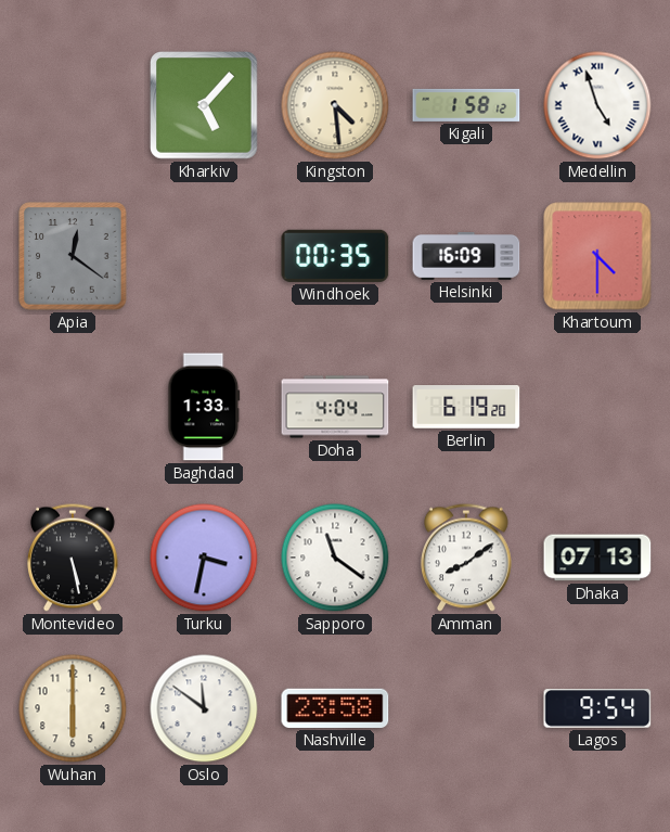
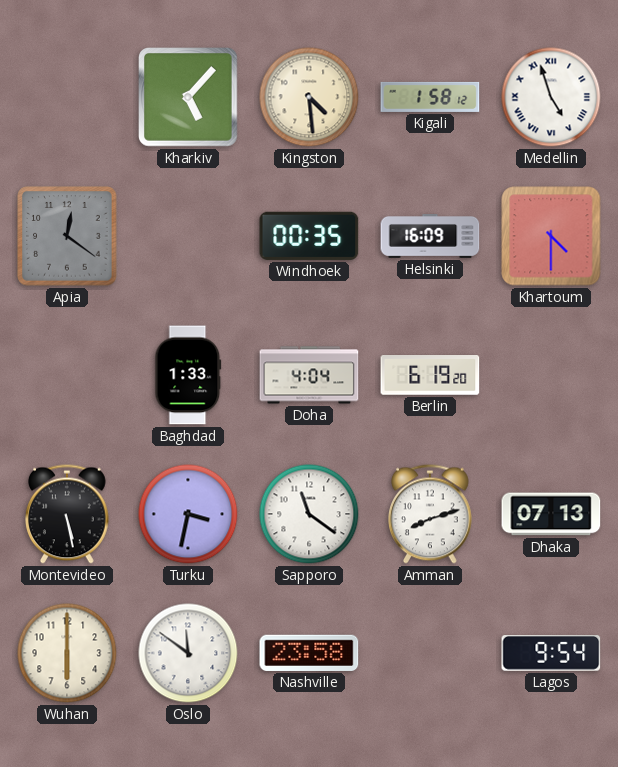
Amman: 8:09 -> 8:12 (431, 514)
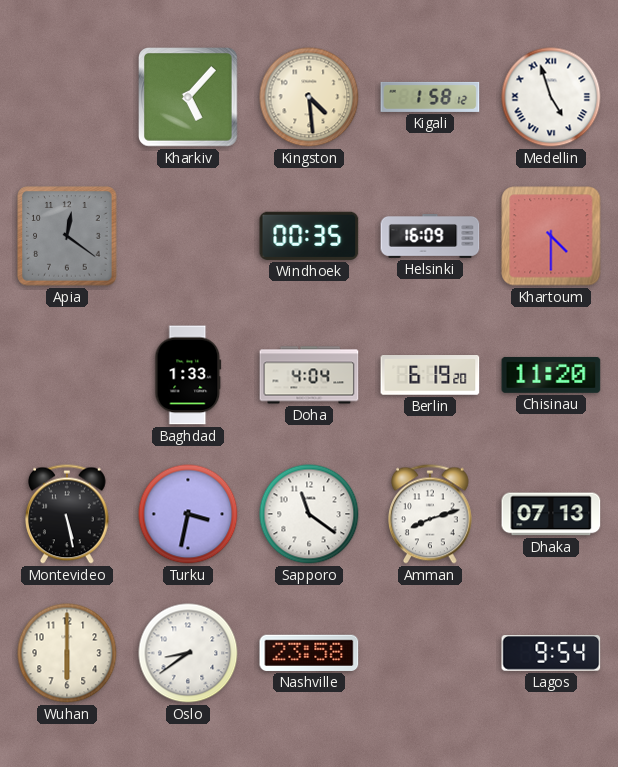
Chisinau: none -> 11:20 (551, 375)
Oslo: 11:51 -> 8:39 (188, 653)
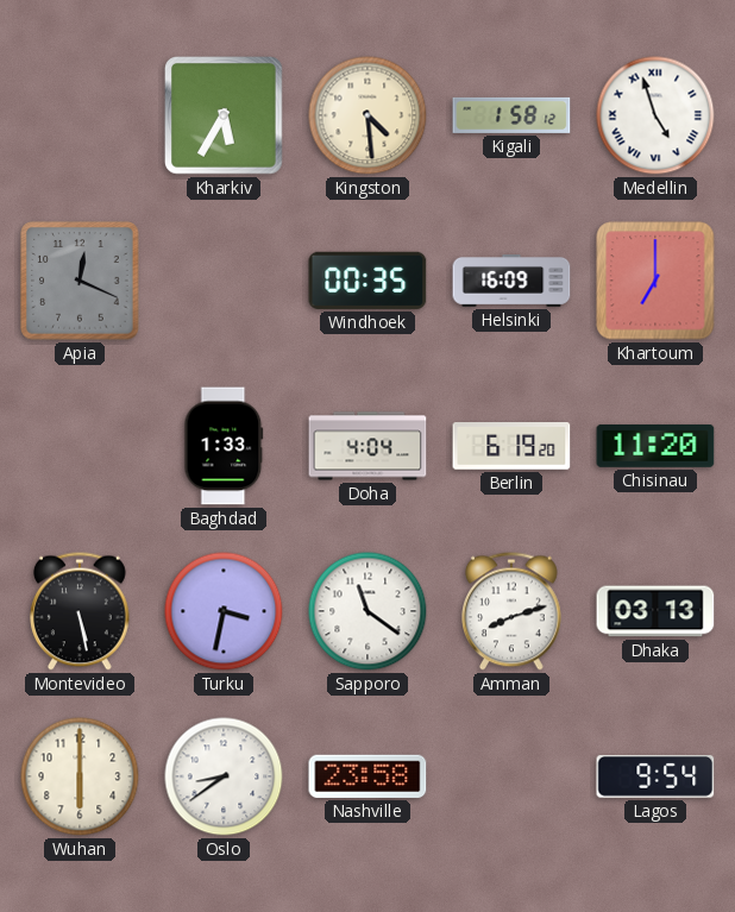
Kharkiv: 5:07 -> 5:35 (224, 115)
Apia: 12:21 -> 12:19 (80, 281)
Khartoum: 4:30 -> 7:00 (655, 281)
Dhaka: 07:13 -> 03:13 (655, 611)
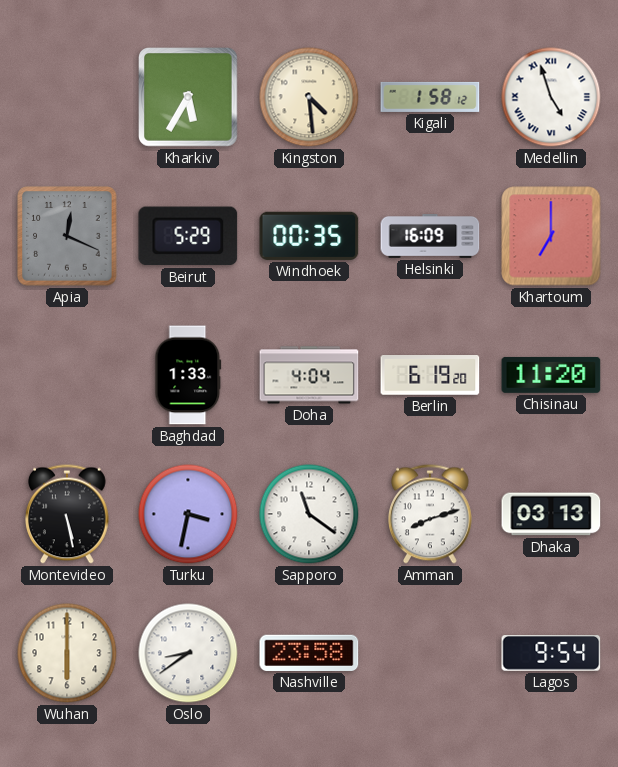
Beirut: none -> 5:29 (188, 236)
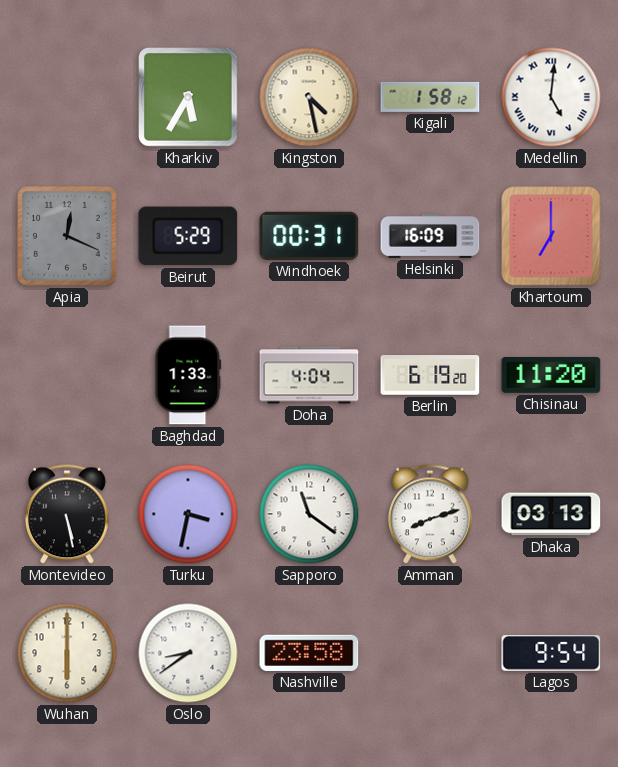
Kingston: 4:29 -> 4:28 (309, 97)
Medellin: 4:57 -> 5:01 (551, 97)
Windhoek: 00:35 -> 00:31 (309, 236)
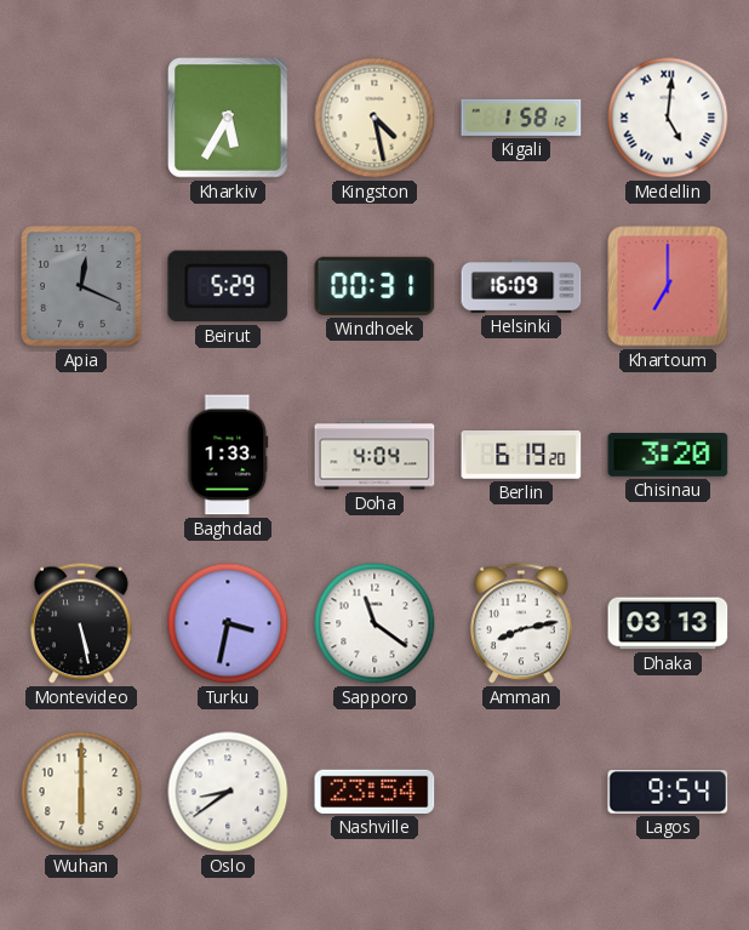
Chisinau: 11:20 -> 3:20 (668, 455)
Amman: 8:12 -> 8:13 (522, 623)
Nashville: 23:58 -> 23:54 (374, 792)
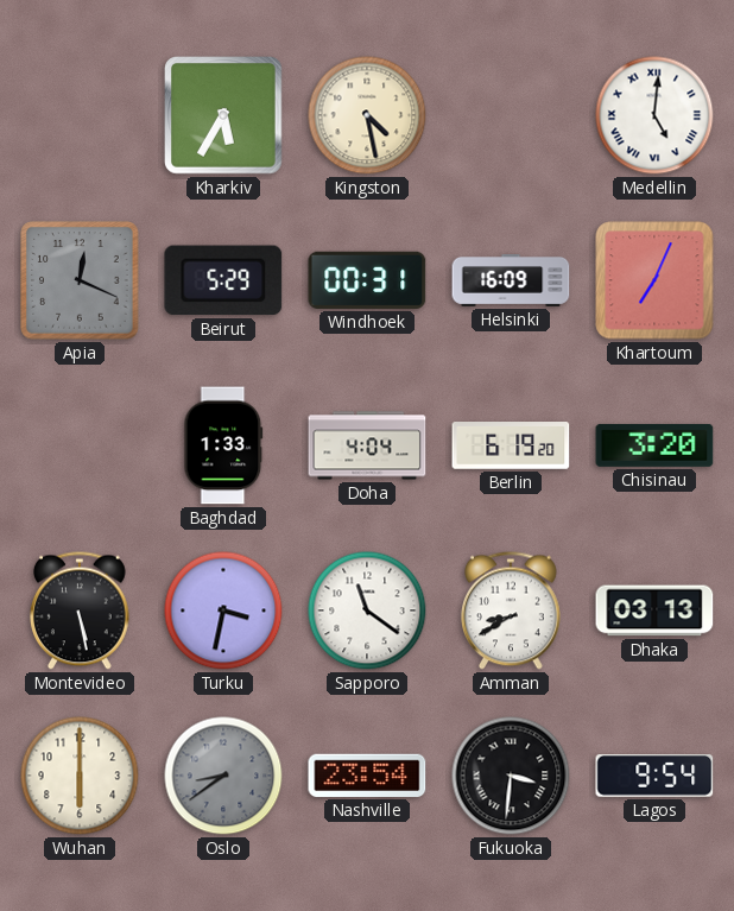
Kigali: 1:58 -> none (521, 118)
Khartoum: 7:00 -> 7:04 (654, 280)
Amman: 8:13 -> 8:40 (512, 611)
Oslo dial: white -> grey (223, 776)
Fukuoka: none -> 3:31 (511, 776)
